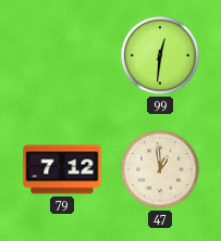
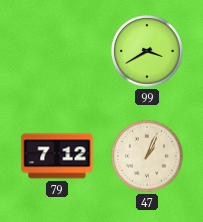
99: 12:31 -> 3:40 (147, 51)
47: 12:59 -> 1:04 (147, 156)
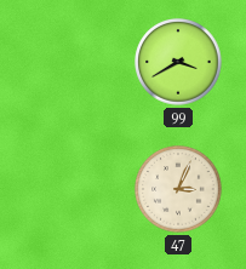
79: 7:12 -> none (57, 156)
47: 1:04 -> 3:04 (178, 189)
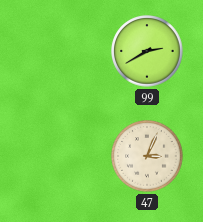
99: 3:40 -> 2:40 (147, 51)
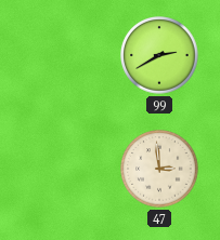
47: 3:04 -> 2:59 (159, 169)
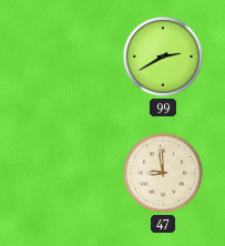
47: 2:59 -> 8:59 (163, 173)
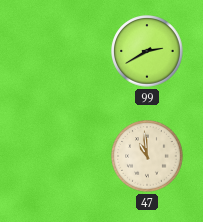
47: 8:59 -> 10:59 (147, 156)
